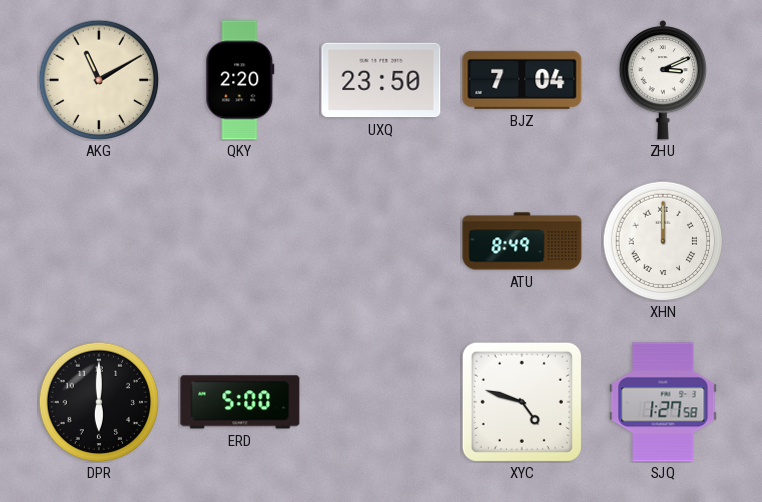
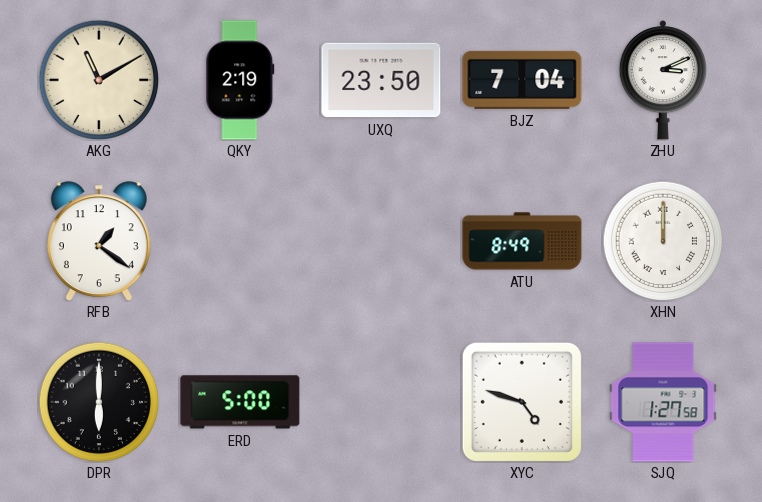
QKY: 2:20 -> 2:19 (240, 80)
RFB: none -> 1:21 (99, 241)
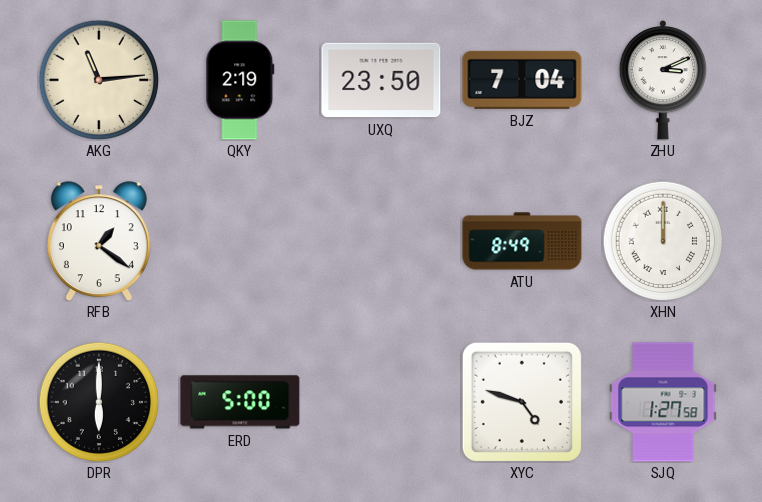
AKG: 11:10 -> 11:14 (99, 80)
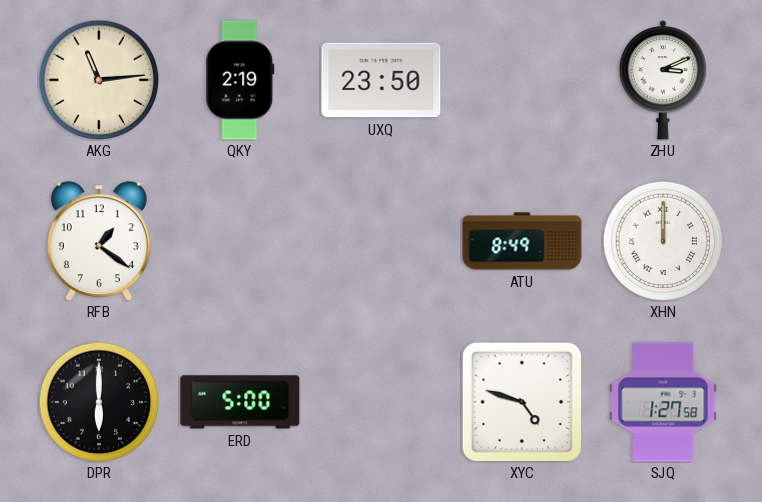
BJZ: 7:04 -> none (522, 80)
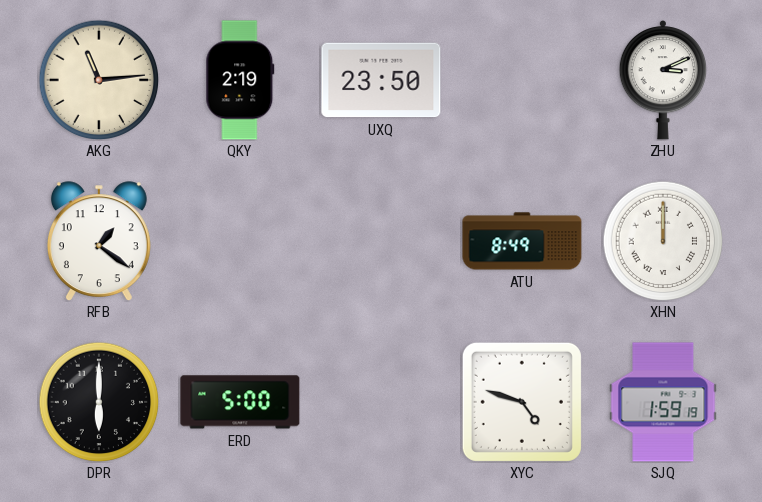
SJQ: 1:27 -> 1:59 (663, 402)
